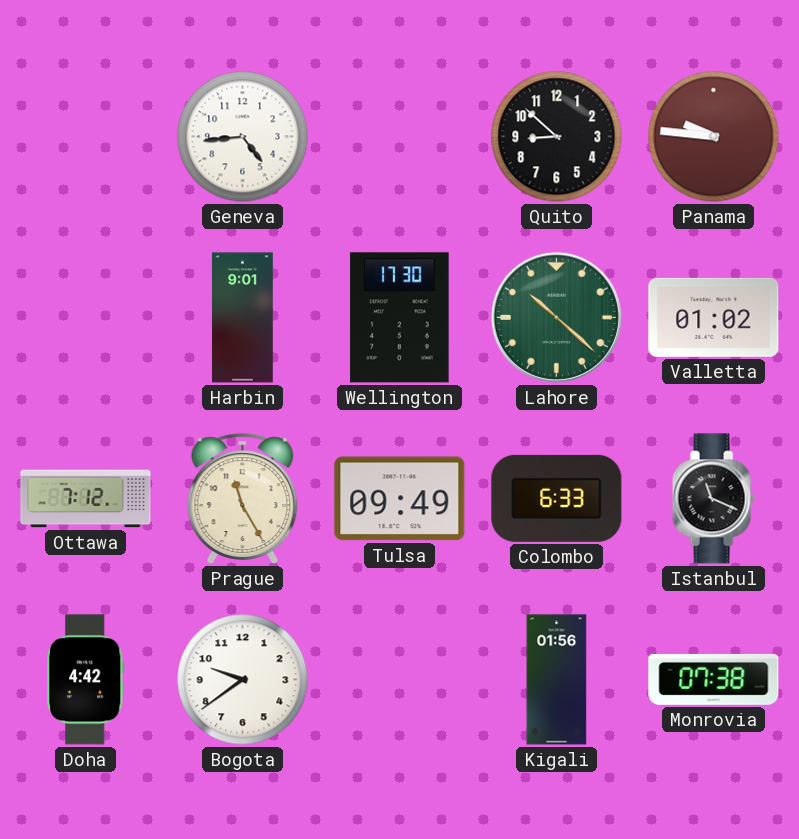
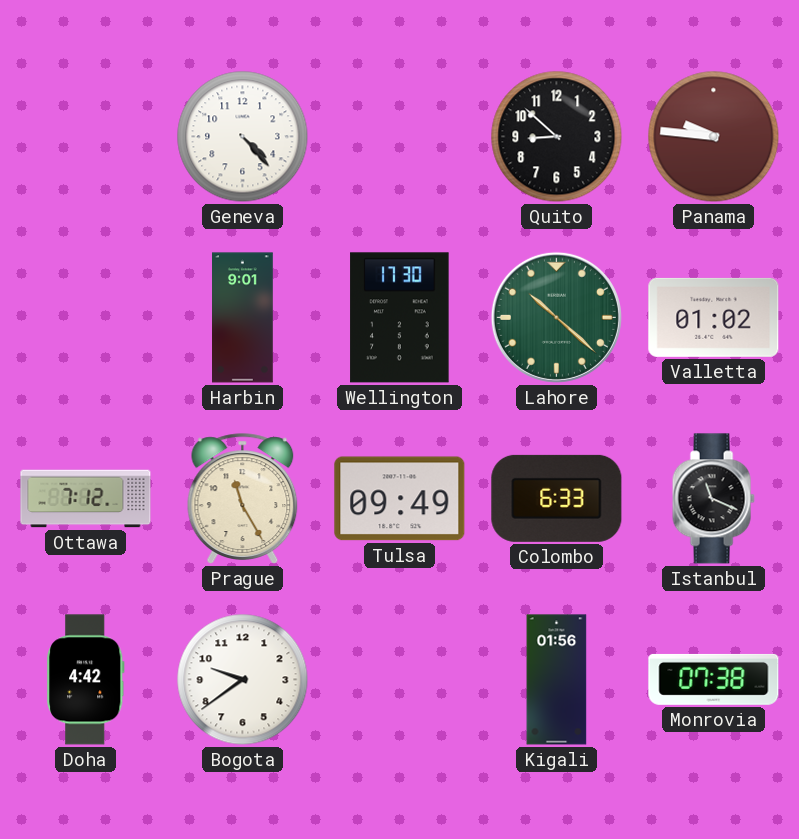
Geneva: 4:44 -> 4:23 (243, 137)
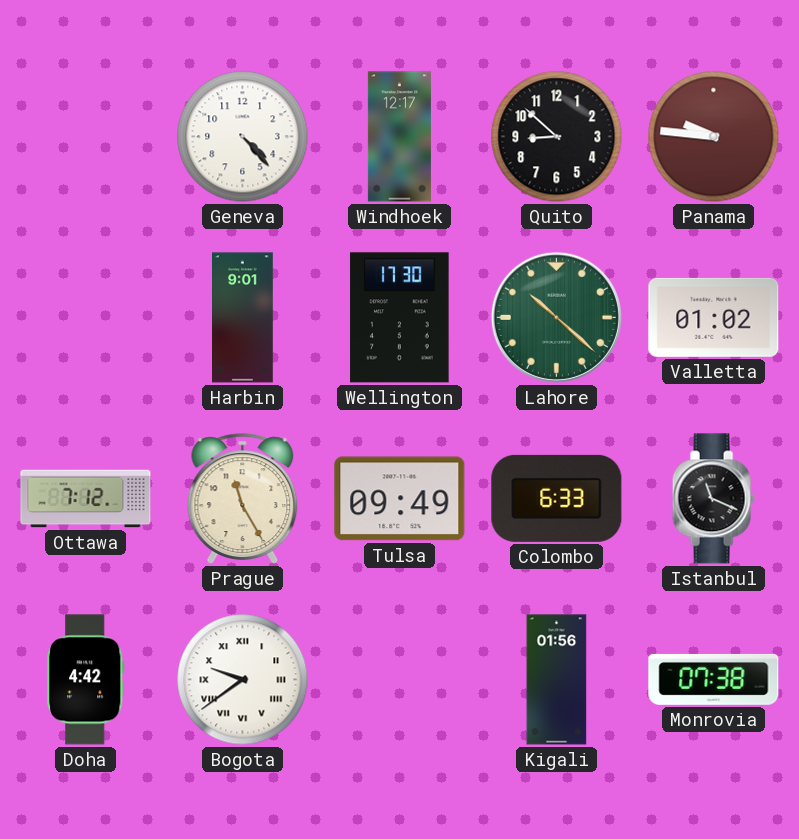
Windhoek: none -> 12:17 (399, 137)
Bogota numerals: Arabic -> Roman (243, 680)
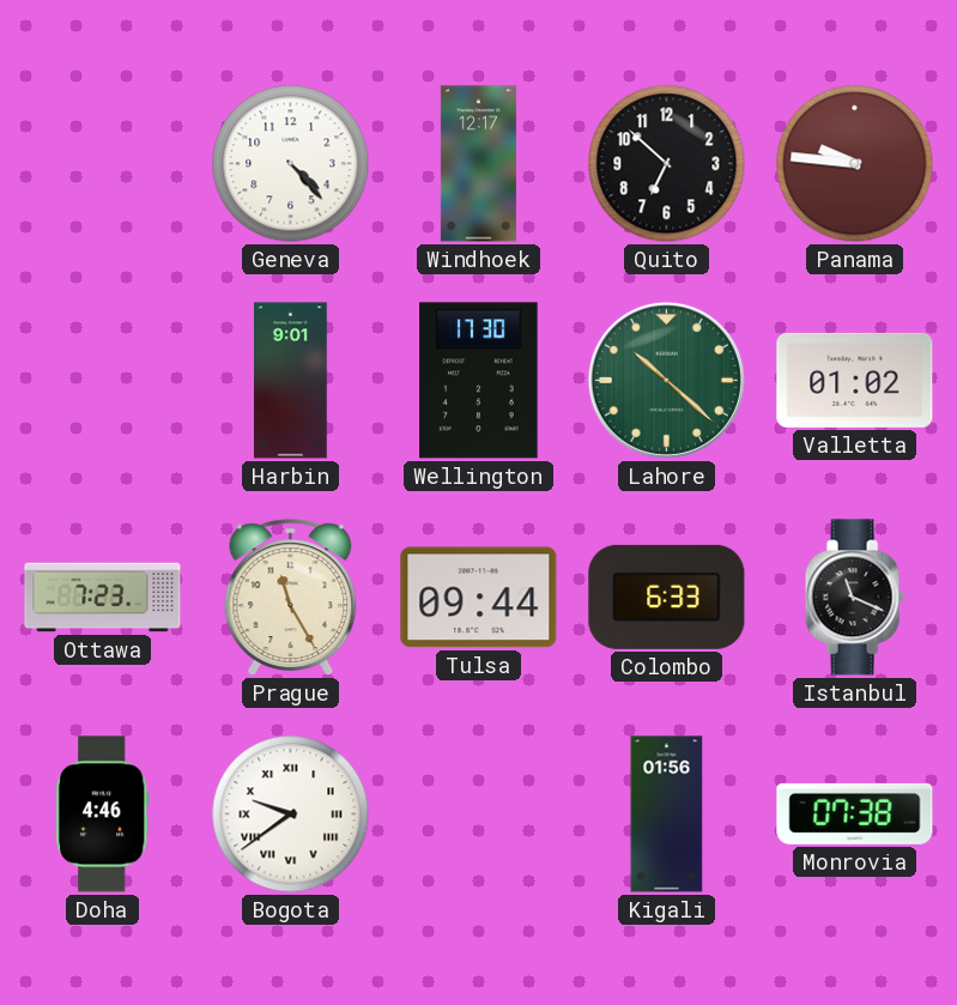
Quito: 8:52 -> 6:52 (667, 164)
Ottawa: 7:12 -> 7:23 (103, 598)
Tulsa: 09:49 -> 09:44 (479, 598)
Doha: 4:42 -> 4:46 (103, 815)
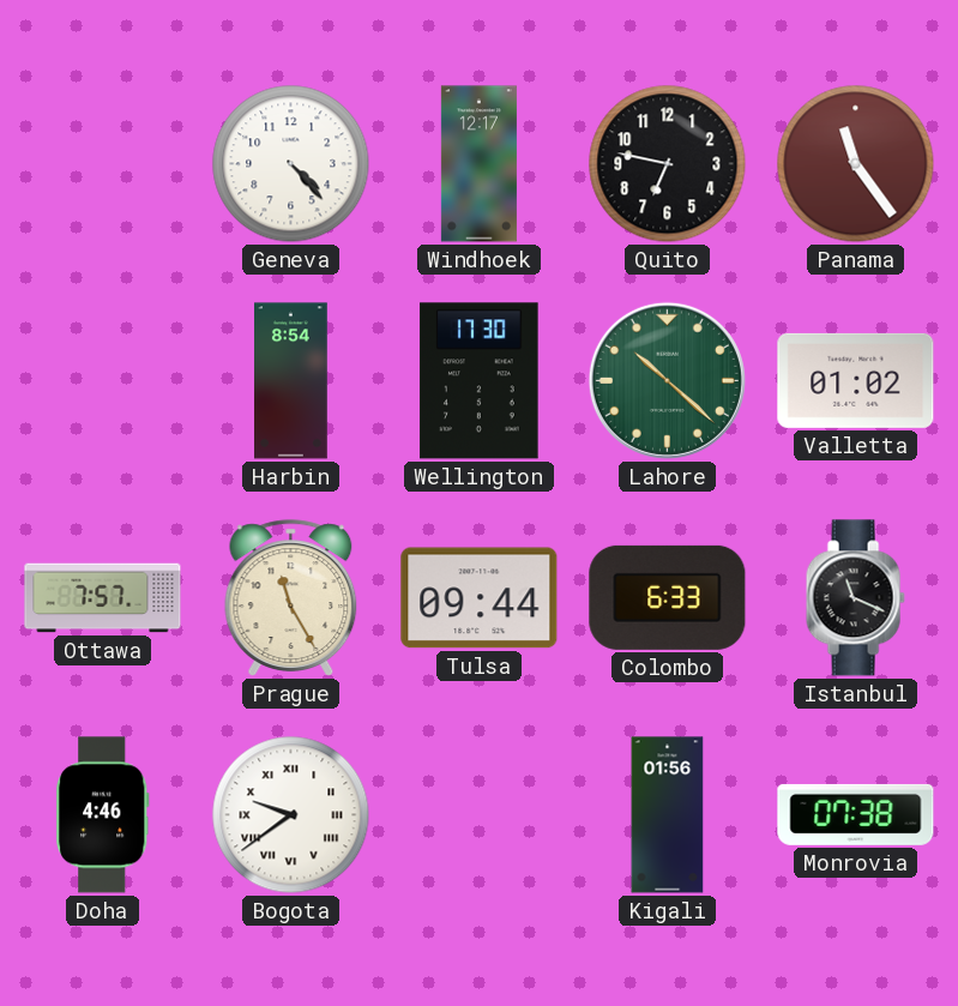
Quito: 6:52 -> 6:47 (668, 164)
Panama: 9:46 -> 11:24 (856, 164)
Harbin: 9:01 -> 8:54 (291, 381)
Ottawa: 7:23 -> 7:57 (103, 598)
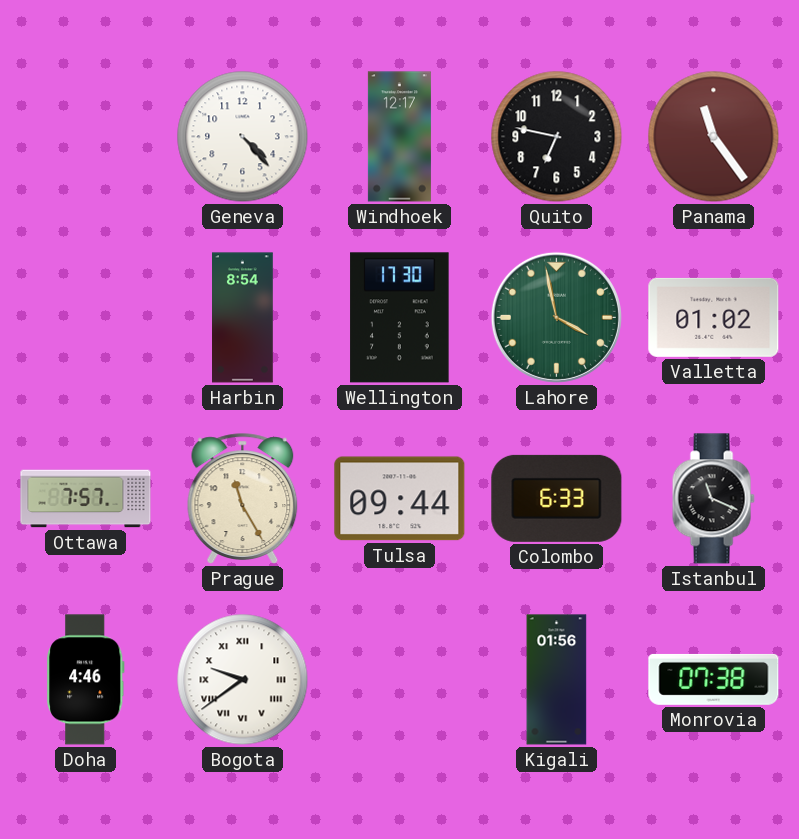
Lahore: 10:22 -> 3:58 (556, 317)
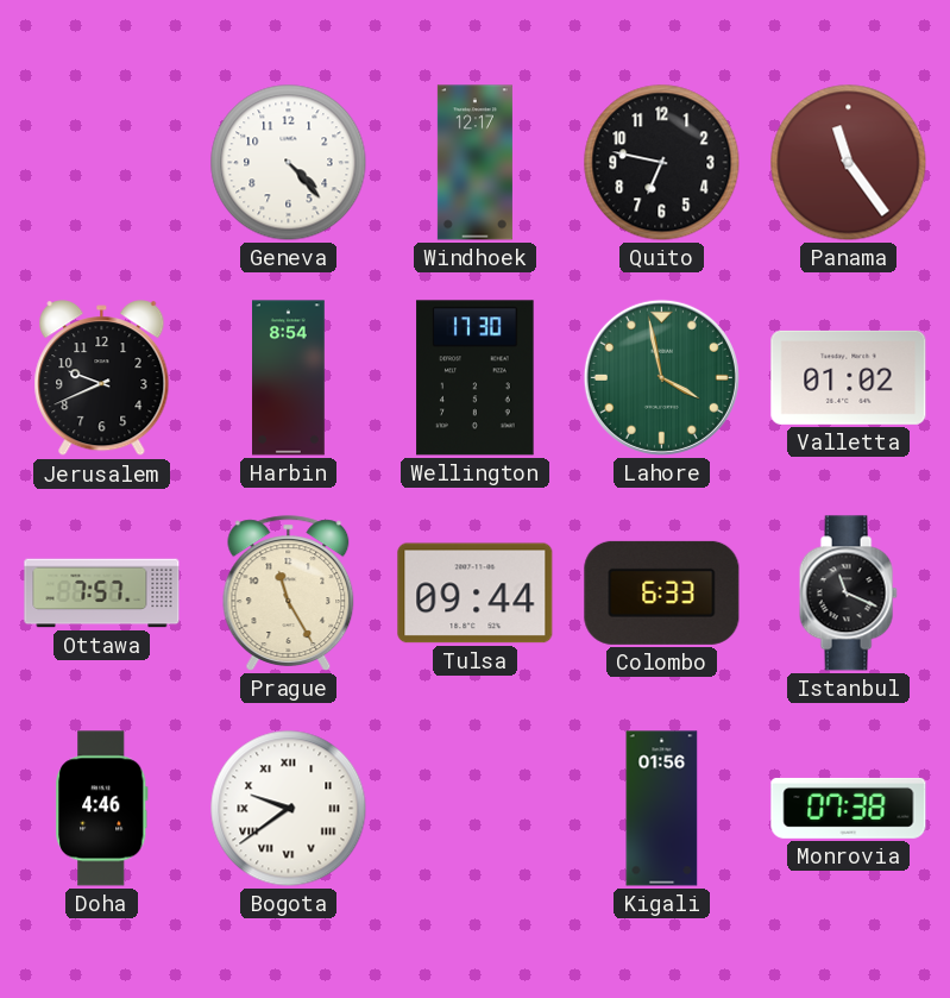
Jerusalem: none -> 9:41 (102, 378)
